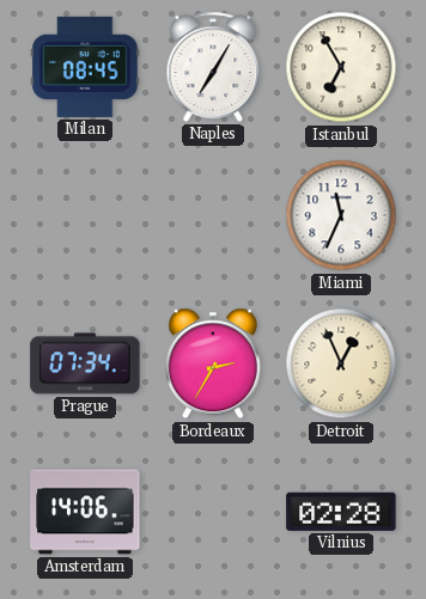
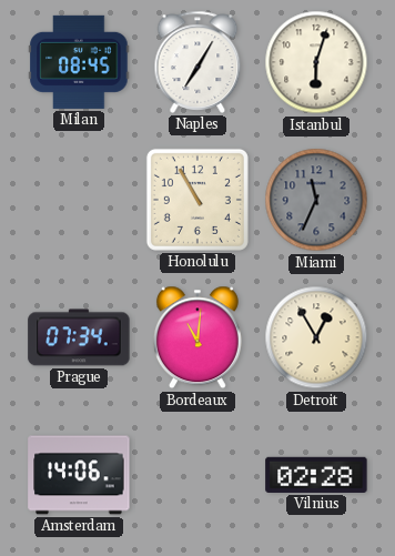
Istanbul: 6:55 -> 6:03 (316, 62)
Honolulu: none -> 10:55 (197, 200)
Miami dial: white -> grey (316, 200)
Bordeaux: 2:35 -> 11:01 (197, 337)
Detroit: 12:56 -> 12:55 (316, 337)
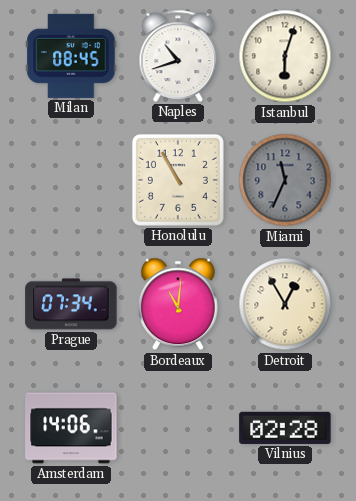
Naples: 7:05 -> 10:42 (178, 56)
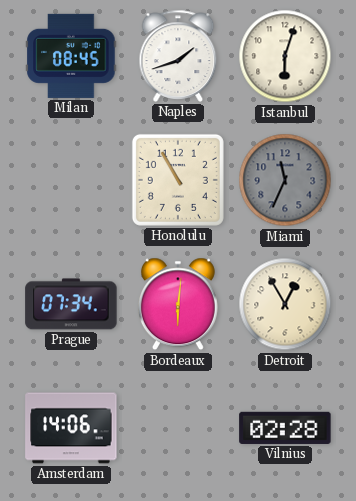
Naples: 10:42 -> 1:42 (178, 56)
Bordeaux: 11:01 -> 6:01 (178, 304)
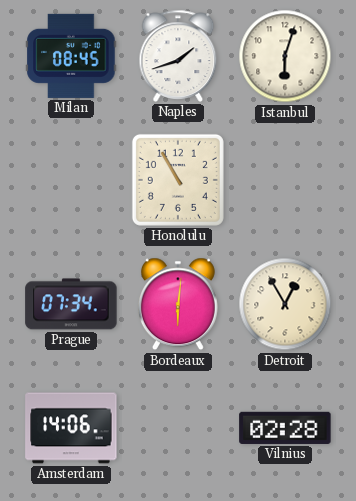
Miami: 11:34 -> none (285, 180)
